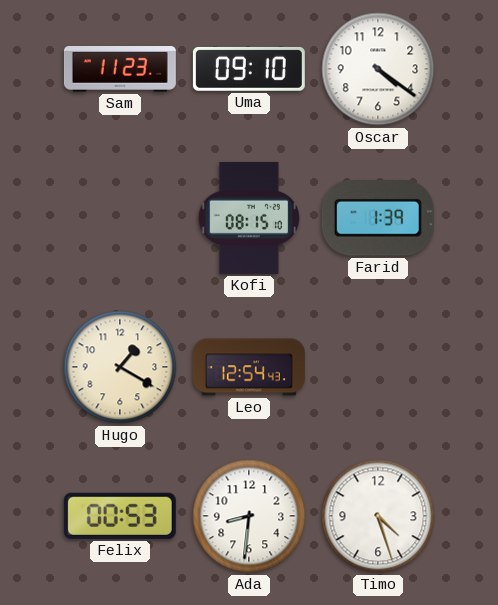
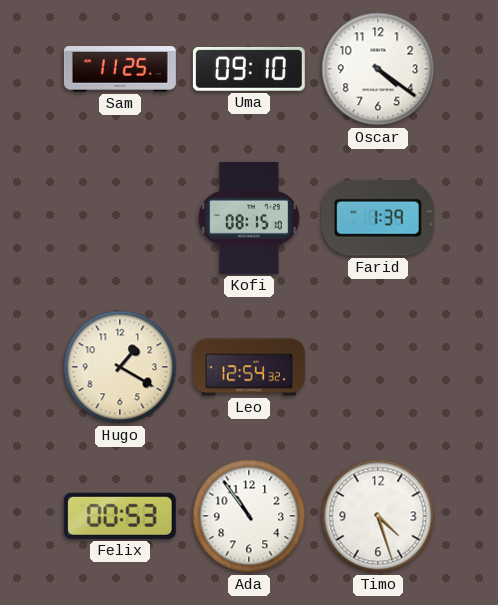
Sam: 11:23 -> 11:25 (120, 70)
Leo: 12:54:43 -> 12:54:32 (249, 367)
Ada: 8:31 -> 10:54 (249, 516)
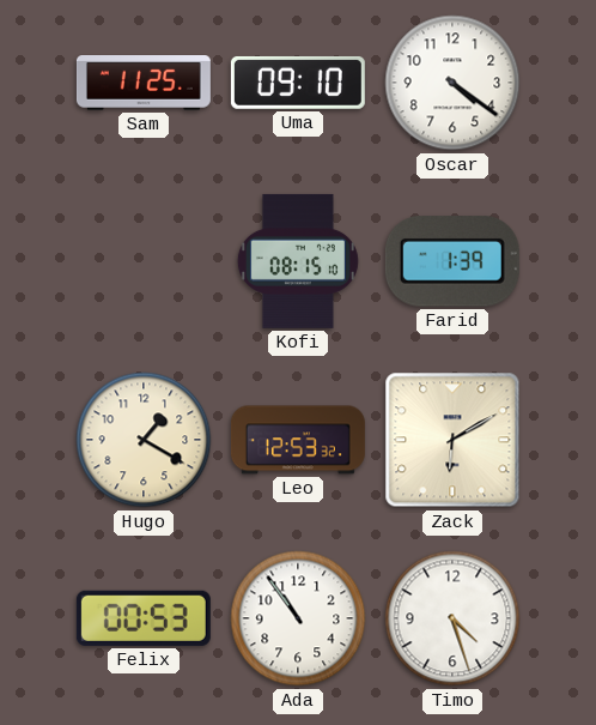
Leo: 12:54 -> 12:53 (298, 440)
Zack: none -> 6:10 (452, 440)
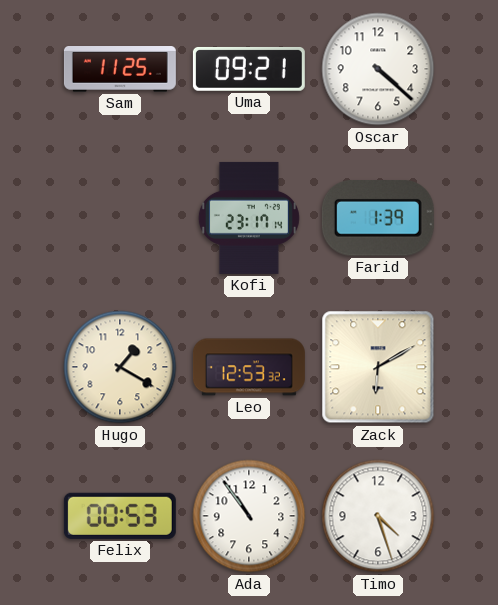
Uma: 09:10 -> 09:21 (249, 69)
Oscar: 4:21 -> 4:22 (378, 69)
Kofi: 08:15 -> 23:17 (249, 218)
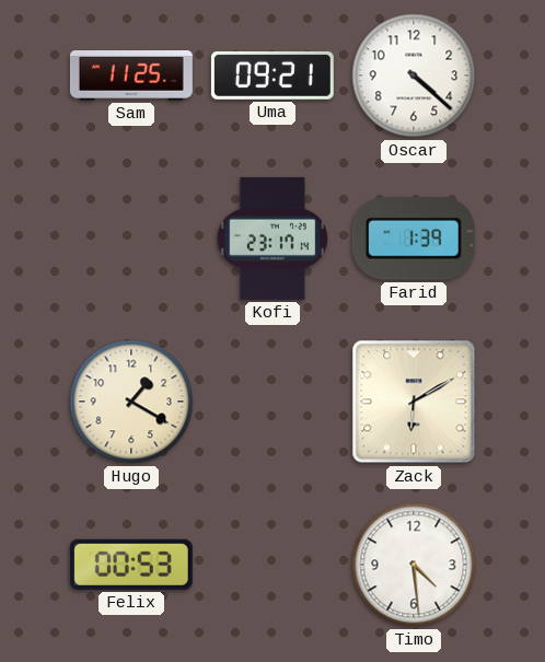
Leo: 12:53 -> none (249, 367)
Ada: 10:54 -> none (249, 516)
Timo: 4:27 -> 4:29 (414, 565)
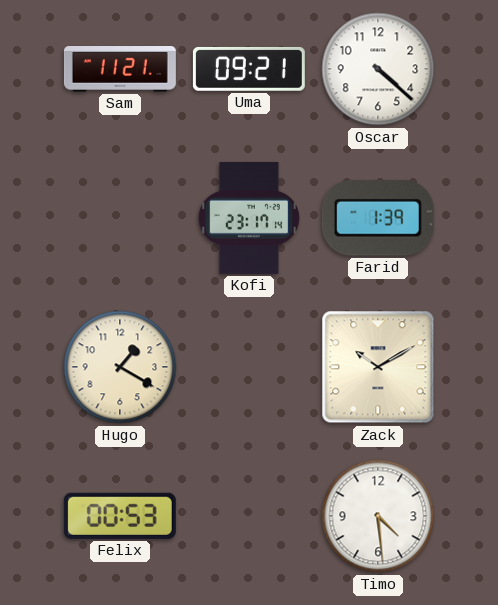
Sam: 11:25 -> 11:21 (120, 70)
Zack: 6:10 -> 10:10 (378, 367)
